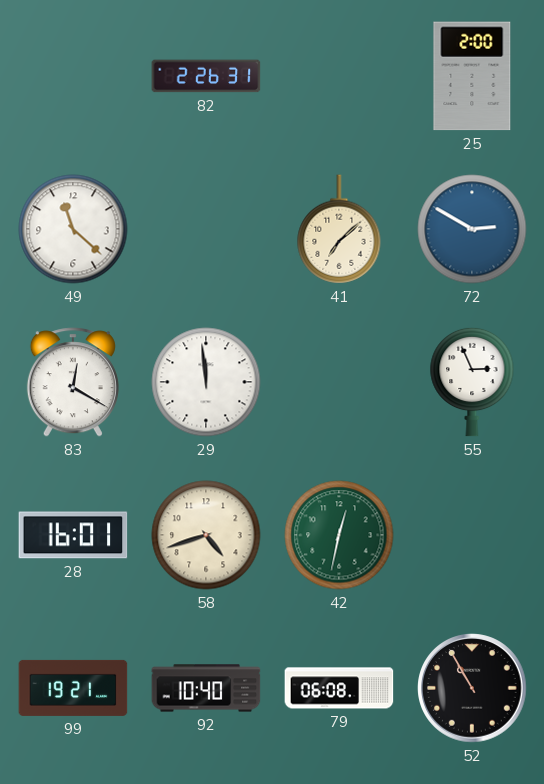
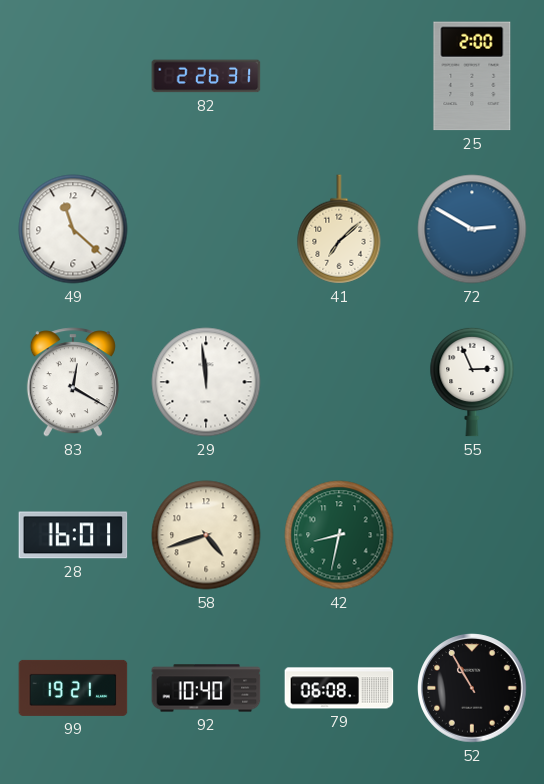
42: 12:32 -> 8:32 (339, 535)
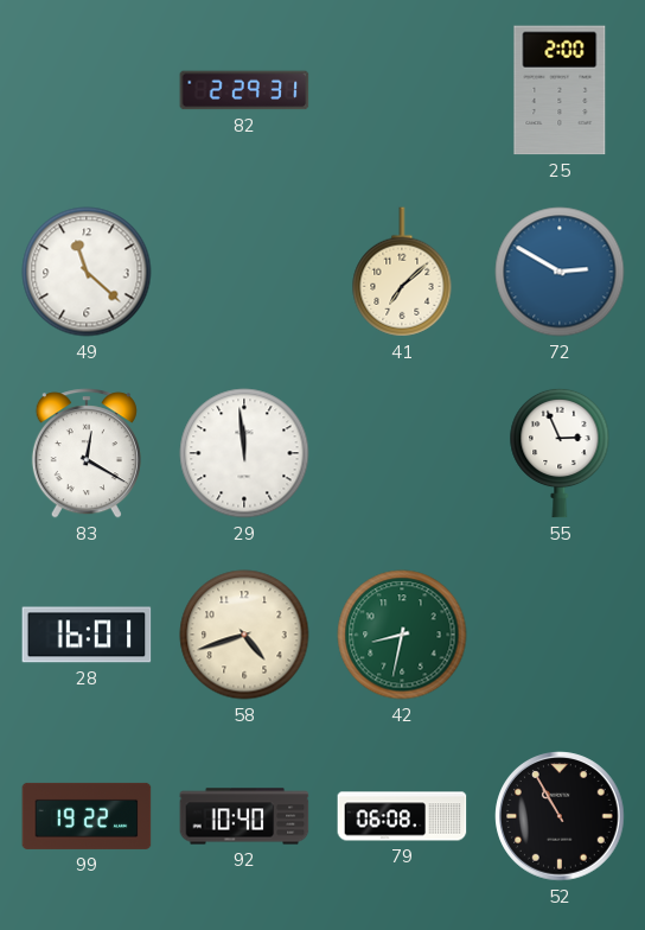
82: 2:26 -> 2:29 (244, 90)
99: 19:21 -> 19:22 (87, 816)
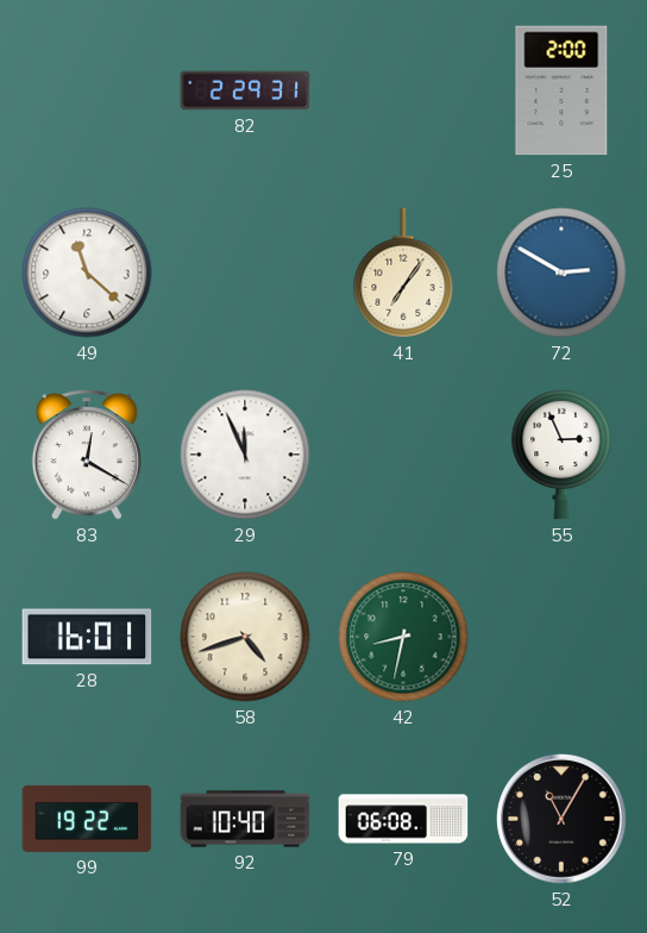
41: 7:08 -> 7:06 (403, 273)
29: 11:59 -> 11:56 (245, 455)
52: 10:55 -> 11:05 (561, 819)
